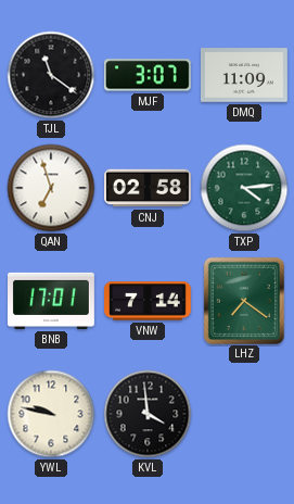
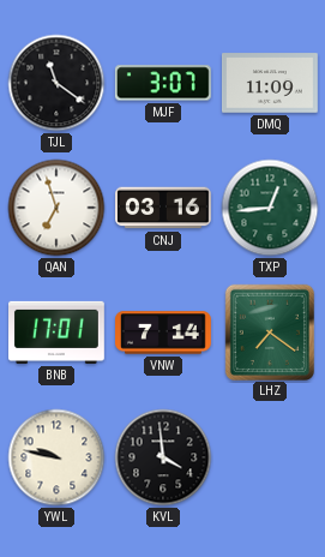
CNJ: 02:58 -> 03:16 (164, 208)
TXP: 4:14 -> 12:44 (270, 208)
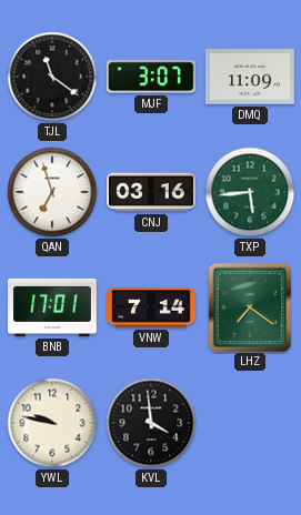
TXP: 12:44 -> 5:44 (250, 192)
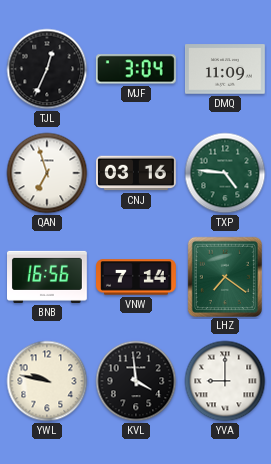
TJL: 11:21 -> 12:34 (47, 69)
MJF: 3:07 -> 3:04 (136, 69)
TXP: 5:44 -> 4:46 (225, 173)
BNB: 17:01 -> 16:56 (48, 277)
YVA: none -> 9:00 (225, 381)
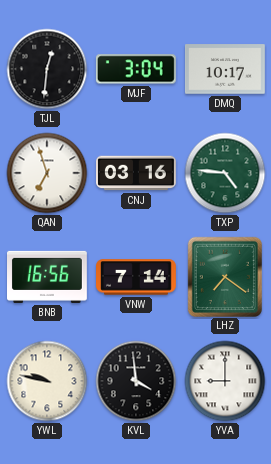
TJL: 12:34 -> 12:31 (47, 69)
DMQ: 11:09 -> 10:17 (226, 69)
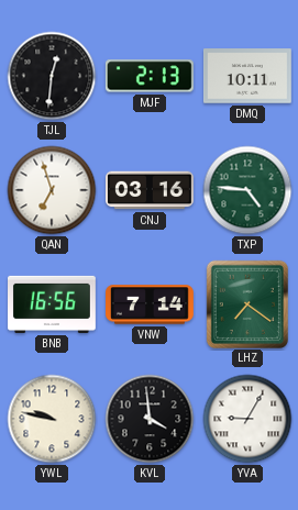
MJF: 3:04 -> 2:13 (150, 76)
DMQ: 10:17 -> 10:11 (249, 76)
YVA: 9:00 -> 9:05 (247, 419)
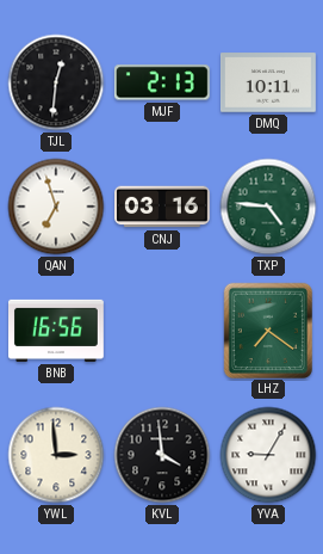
VNW: 7:14 -> none (151, 304)
YWL: 9:47 -> 2:59 (56, 455)
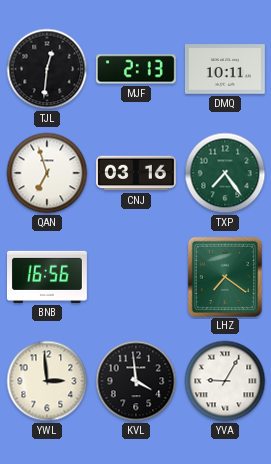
TXP: 4:46 -> 7:24 (225, 173)
